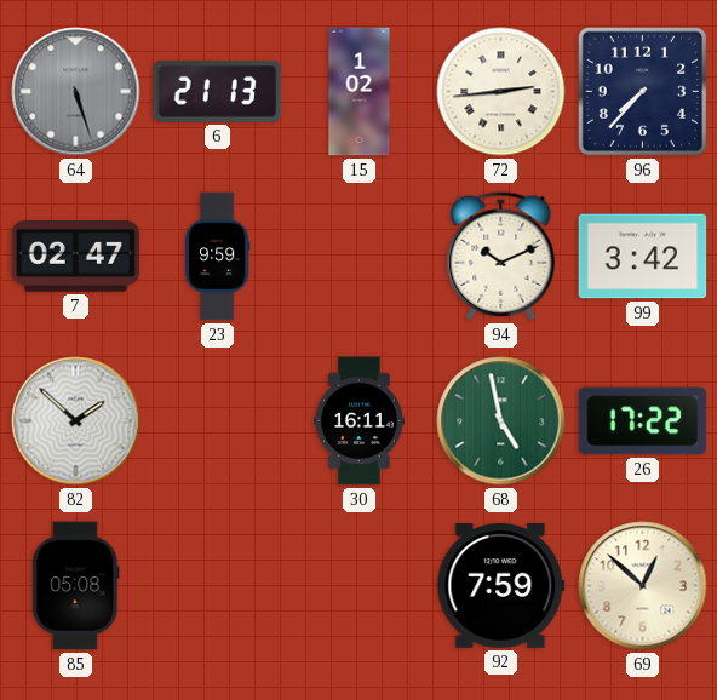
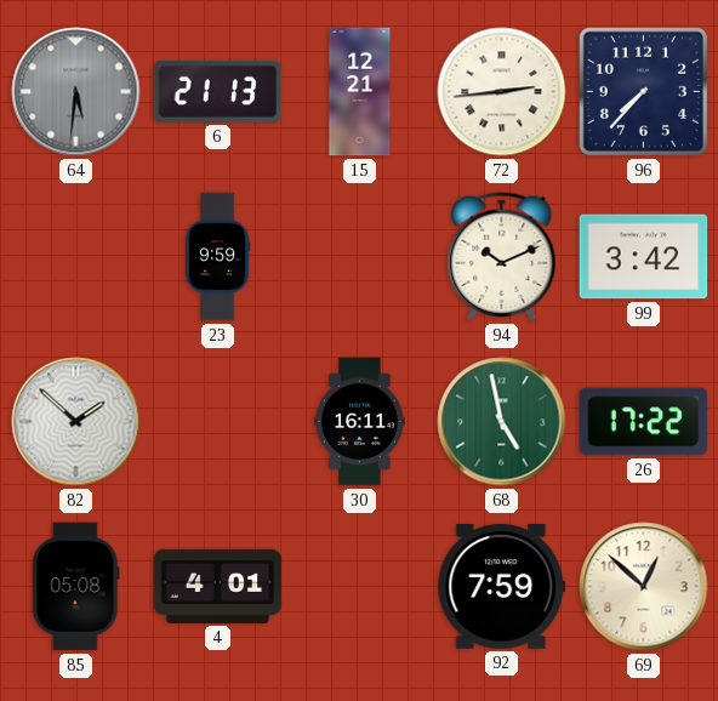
64: 5:27 -> 5:31 (76, 92)
15: 1:02 -> 12:21 (360, 92)
7: 02:47 -> none (76, 257)
4: none -> 4:01 (218, 586)
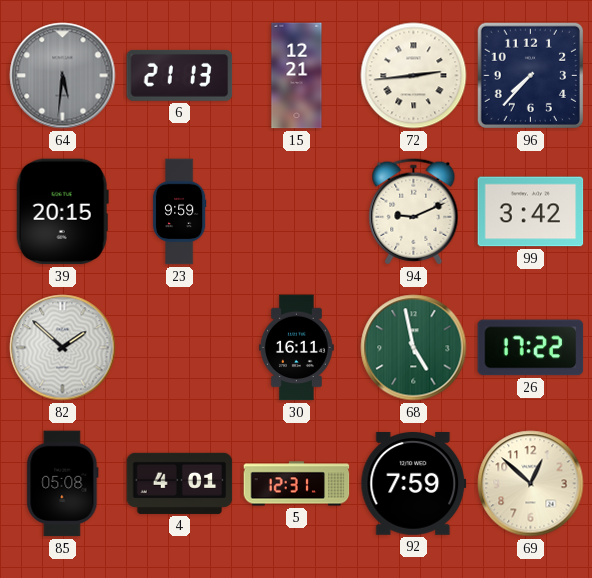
39: none -> 20:15 (62, 212)
94: 10:11 -> 9:11 (414, 212)
5: none -> 12:31 (297, 484)
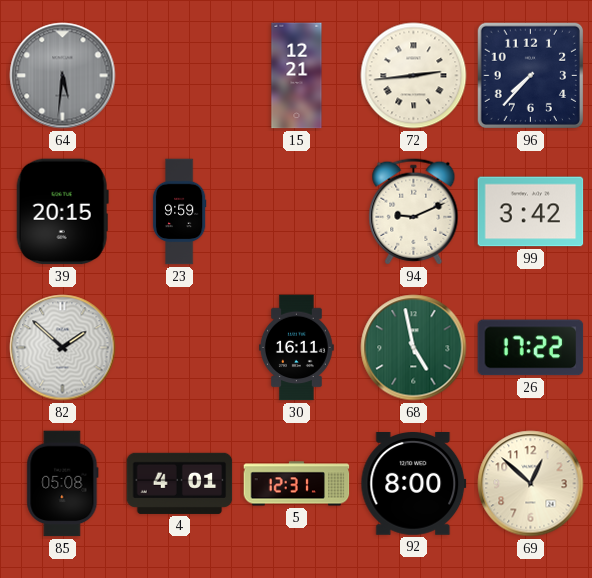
6: 21:13 -> none (180, 75)
92: 7:59 -> 8:00 (414, 484)
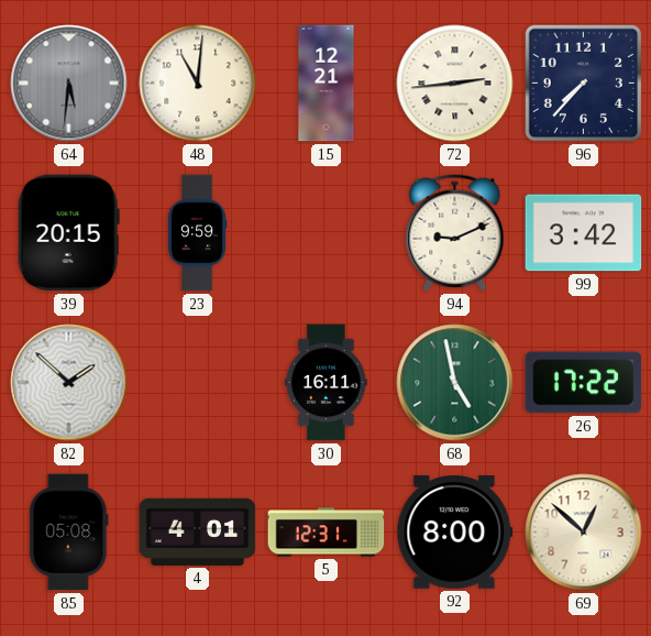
48: none -> 11:01 (198, 84)
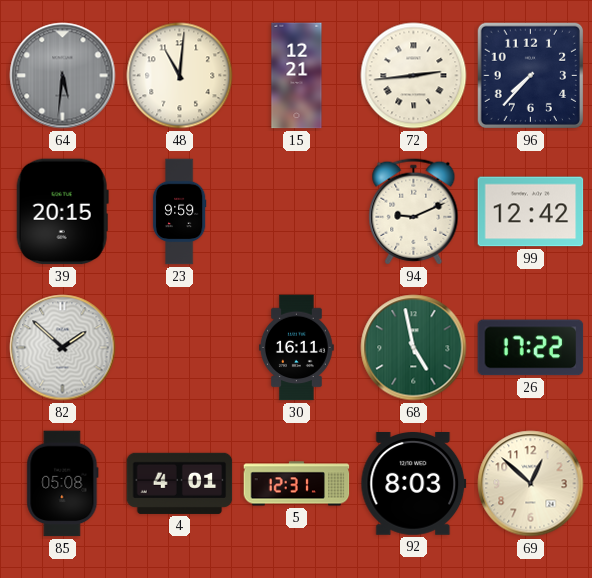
99: 3:42 -> 12:42 (531, 212)
92: 8:00 -> 8:03 (414, 484)
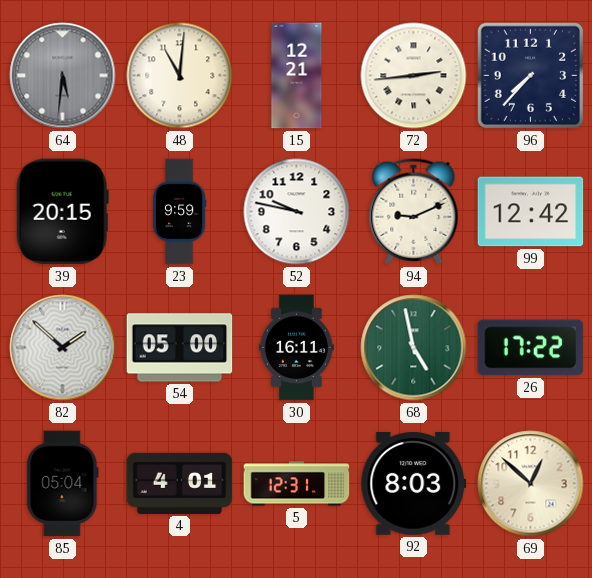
52: none -> 9:47 (297, 212)
54: none -> 05:00 (180, 348)
85: 05:08 -> 05:04 (63, 484)
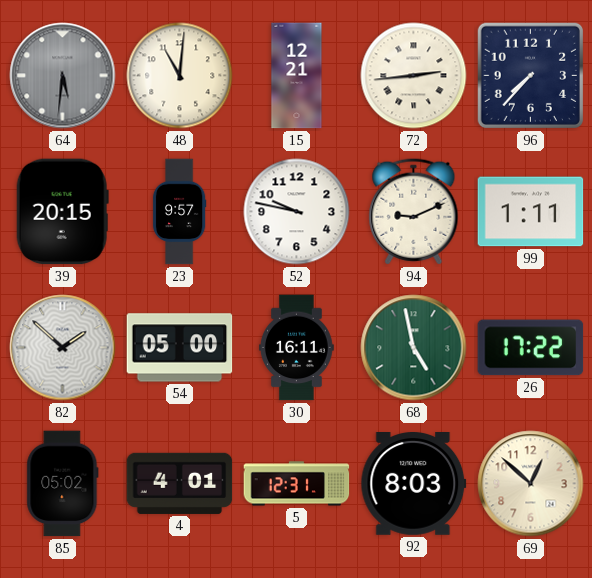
23: 9:59 -> 9:57 (179, 212)
99: 12:42 -> 1:11 (531, 212)
85: 05:04 -> 05:02 (63, 484)
